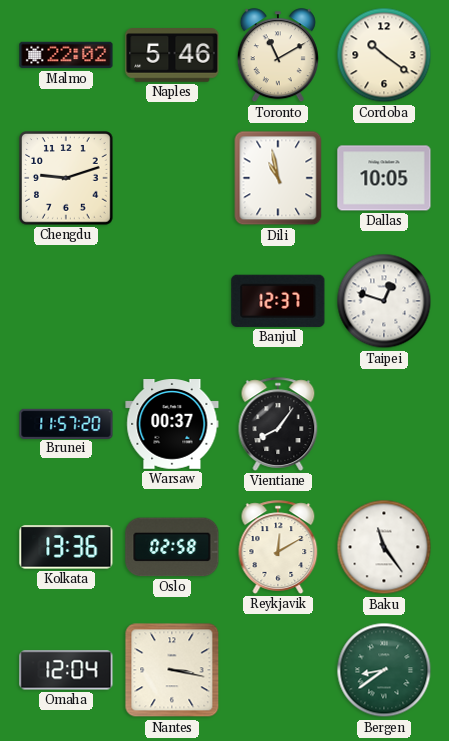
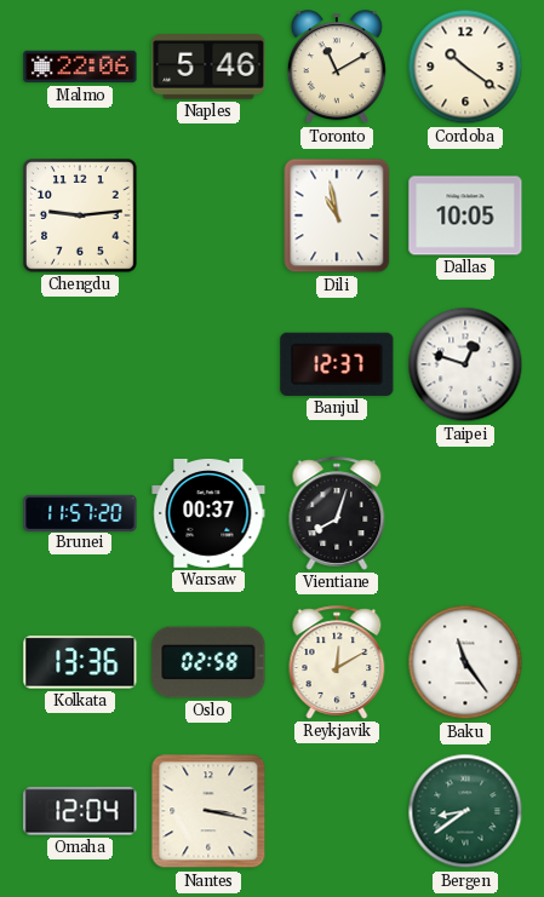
Malmo: 22:02 -> 22:06 (80, 67)
Chengdu: 9:12 -> 9:14 (80, 215)
Vientiane: 8:06 -> 8:03 (337, 513)
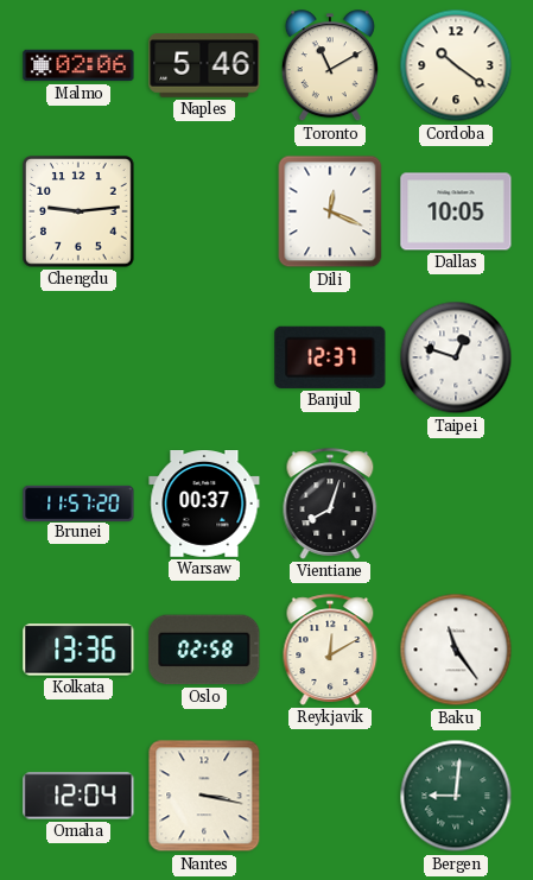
Malmo: 22:06 -> 02:06 (78, 65)
Dili: 10:58 -> 12:19 (330, 211)
Bergen: 8:39 -> 9:01 (456, 796)
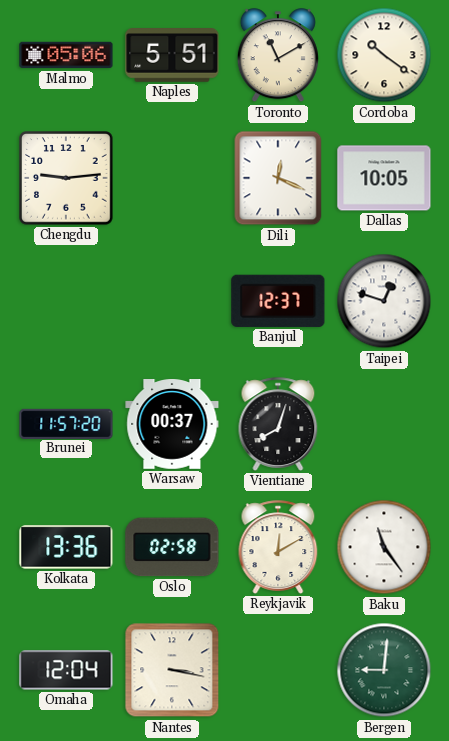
Malmo: 02:06 -> 05:06 (66, 55)
Naples: 5:46 -> 5:51 (172, 55)
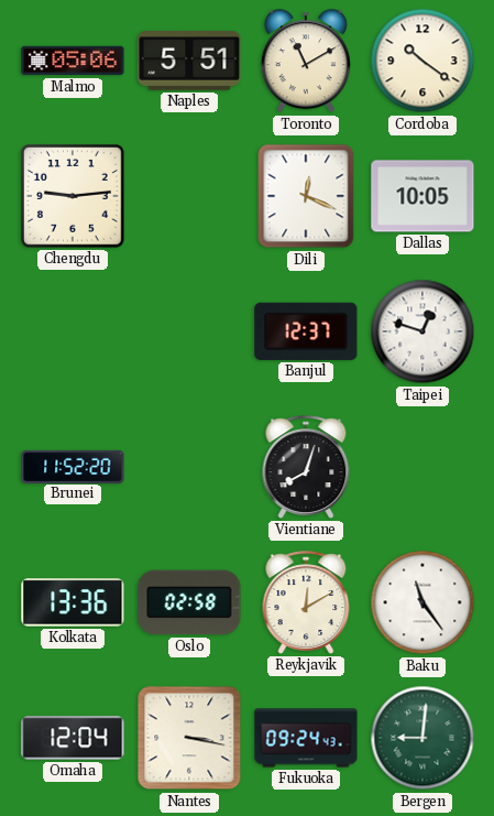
Brunei: 11:57 -> 11:52 (73, 466)
Warsaw: 00:37 -> none (172, 425)
Fukuoka: none -> 09:24 (306, 738)
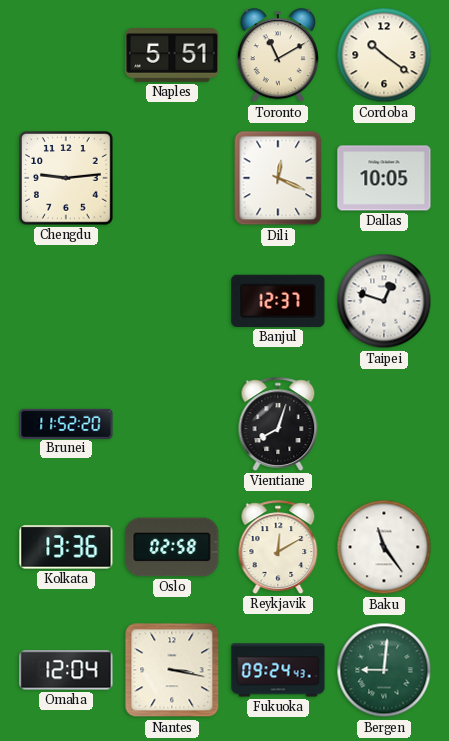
Malmo: 05:06 -> none (73, 61)
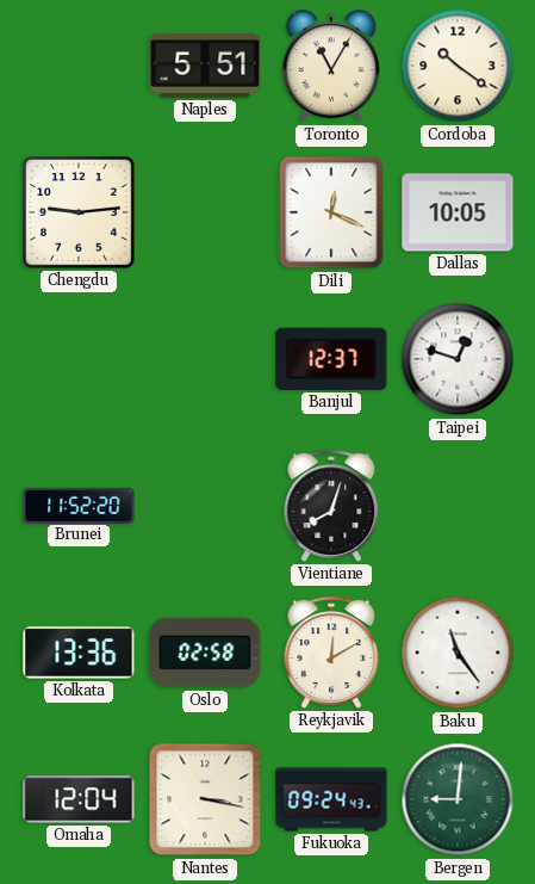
Toronto: 11:10 -> 11:05 (331, 67)
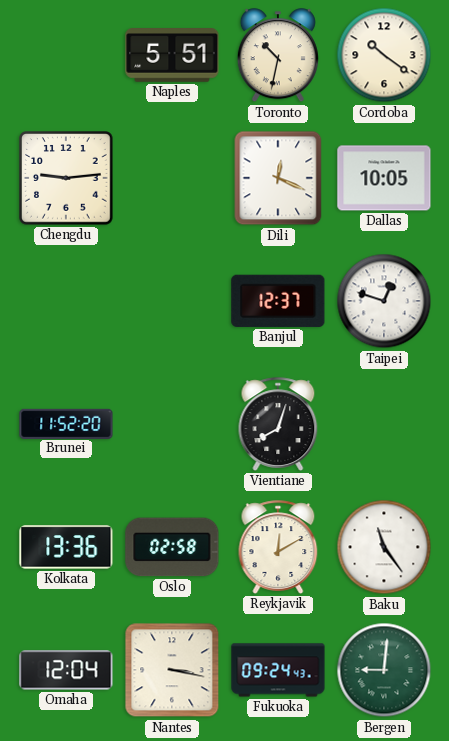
Toronto: 11:05 -> 10:32 (278, 56)
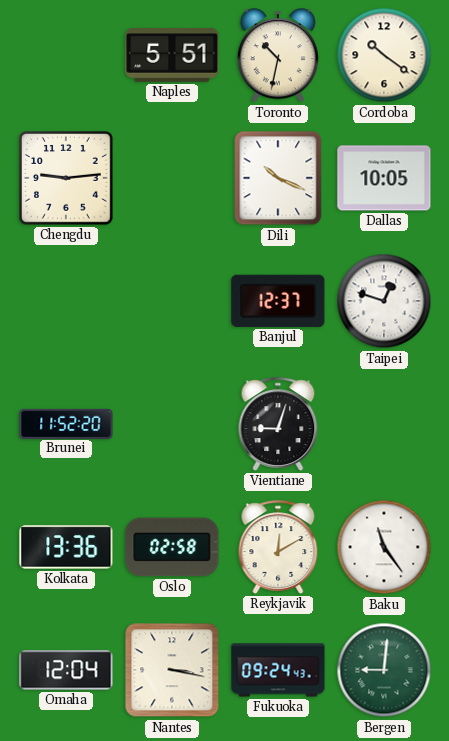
Dili: 12:19 -> 10:19 (278, 178)
Vientiane: 8:03 -> 9:03 (278, 424)
